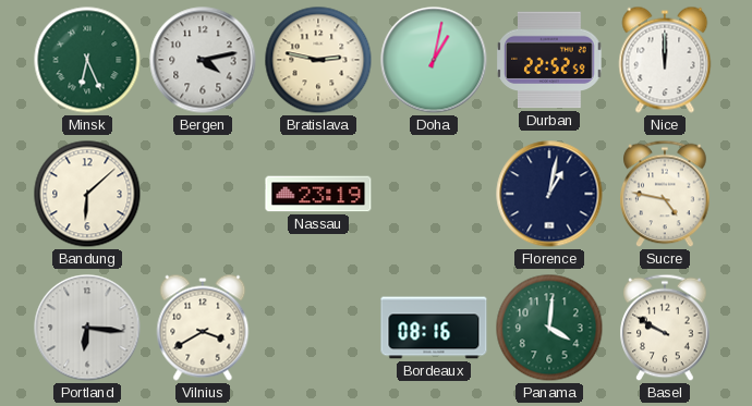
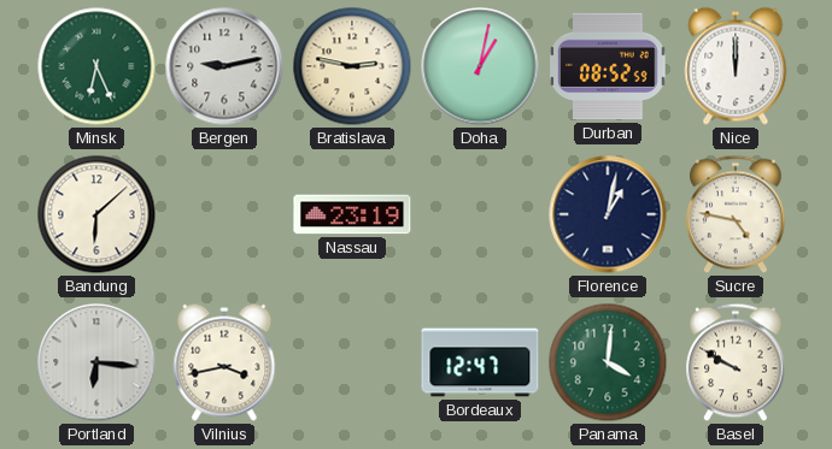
Bergen: 4:13 -> 9:13 (224, 66)
Durban: 22:52 -> 08:52 (608, 66)
Vilnius: 3:40 -> 3:43 (224, 362)
Bordeaux: 08:16 -> 12:47 (480, 362)
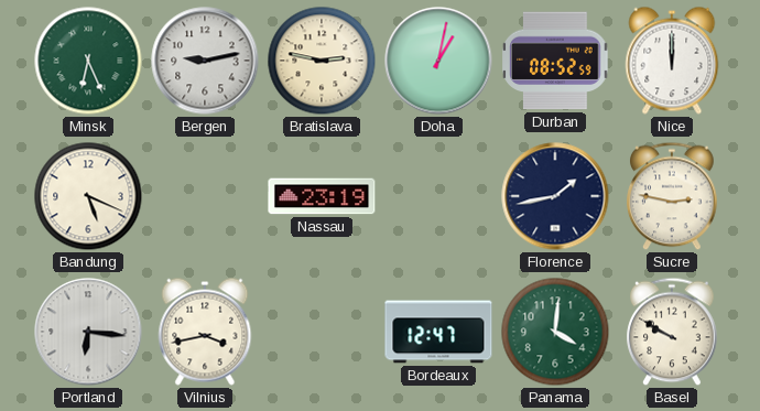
Bandung: 6:08 -> 5:19 (88, 196)
Florence: 1:02 -> 1:43 (555, 196)
Sucre: 4:47 -> 2:47 (672, 196)
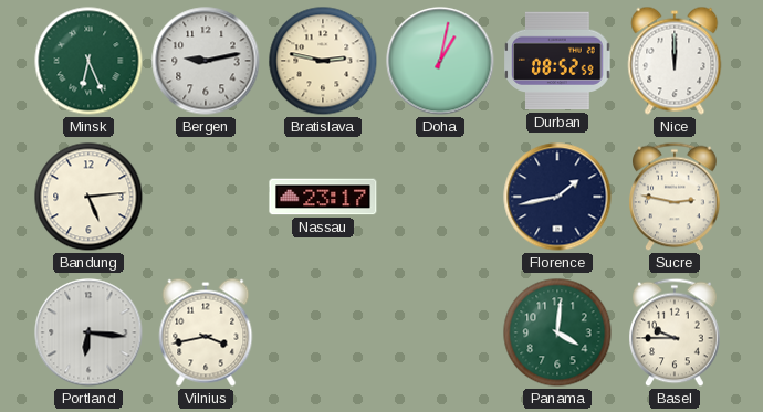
Bandung: 5:19 -> 5:14 (88, 197)
Nassau: 23:19 -> 23:17 (323, 197)
Bordeaux: 12:47 -> none (438, 332)
Basel: 9:50 -> 9:45 (675, 332)
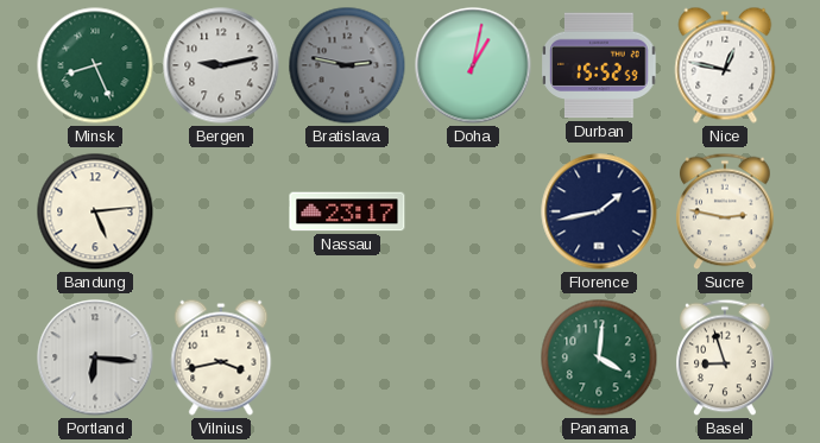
Minsk: 6:26 -> 8:26 (95, 65)
Bratislava dial: cream -> grey (347, 65)
Durban: 08:52 -> 15:52 (599, 65)
Nice: 12:00 -> 12:47 (725, 65)
Basel: 9:45 -> 8:57 (725, 357)
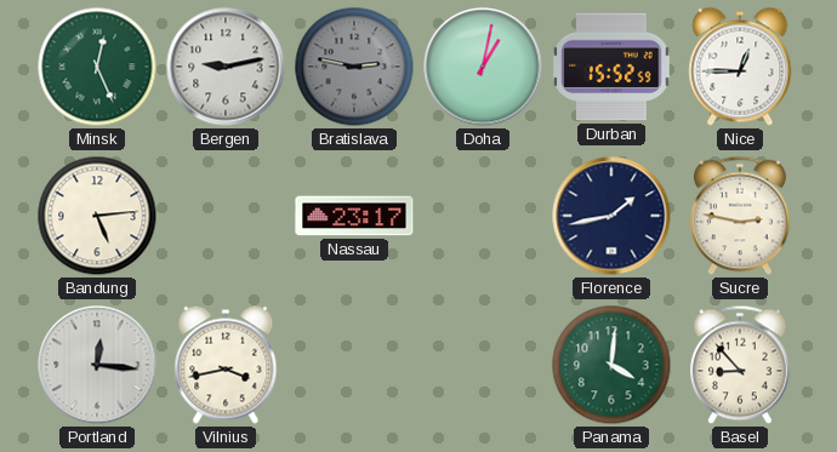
Minsk: 8:26 -> 12:26 (97, 67)
Nice: 12:47 -> 12:45 (740, 67)
Portland: 6:16 -> 12:16 (97, 365)
Basel: 8:57 -> 8:53 (740, 365)
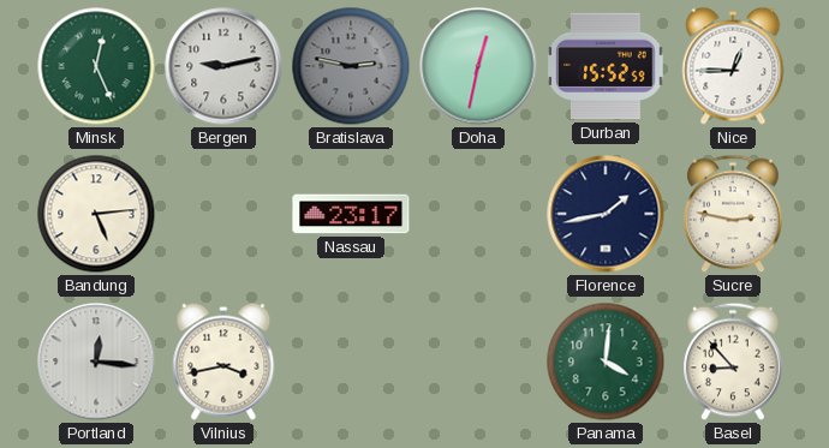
Doha: 1:02 -> 12:32 (478, 66)
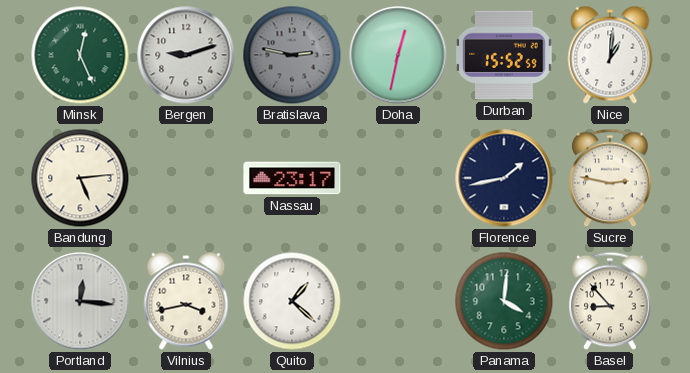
Bergen: 9:13 -> 9:12 (186, 55)
Nice: 12:45 -> 1:01 (610, 55)
Quito: none -> 1:22 (292, 301)
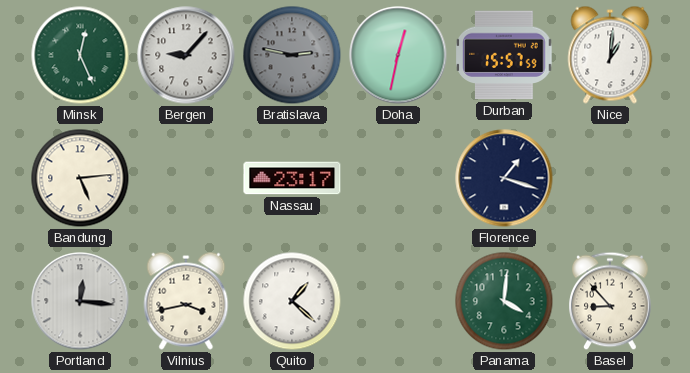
Bergen: 9:12 -> 9:07 (186, 55)
Durban: 15:52 -> 15:57 (504, 55)
Florence: 1:43 -> 1:18 (504, 178)
Sucre: 2:47 -> none (610, 178)
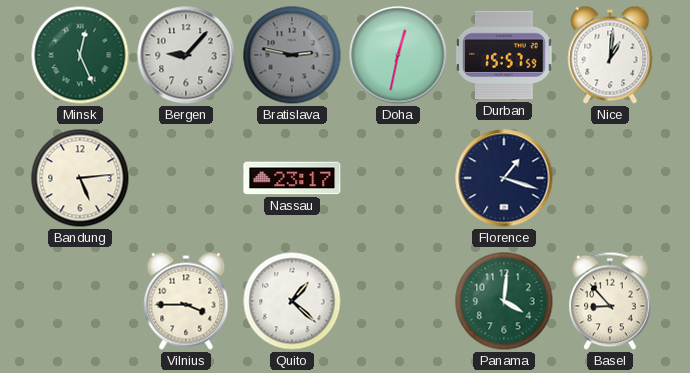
Portland: 12:16 -> none (80, 301)
Vilnius: 3:43 -> 3:45 (186, 301)
